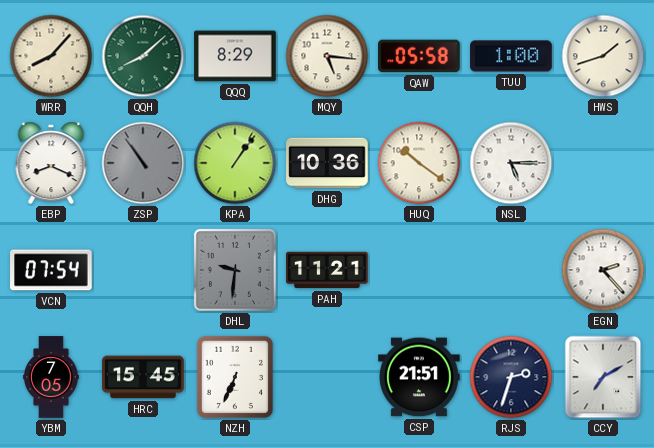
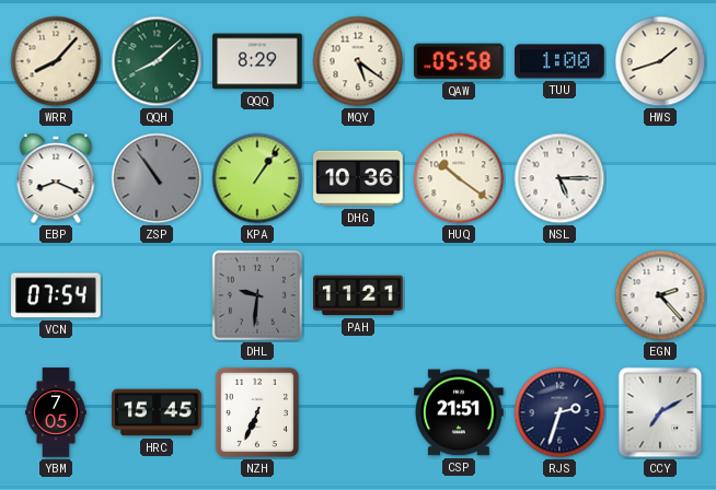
MQY: 5:16 -> 5:21 (358, 61)
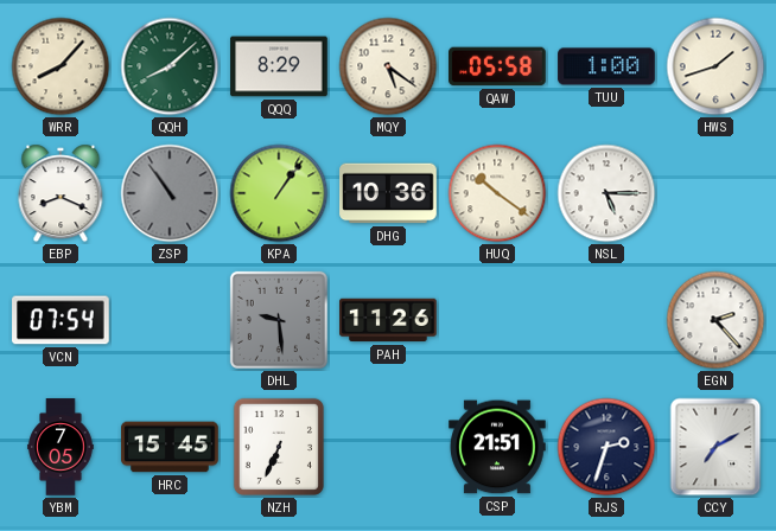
DHL: 9:31 -> 9:29 (279, 320)
PAH: 11:21 -> 11:26 (388, 320)
